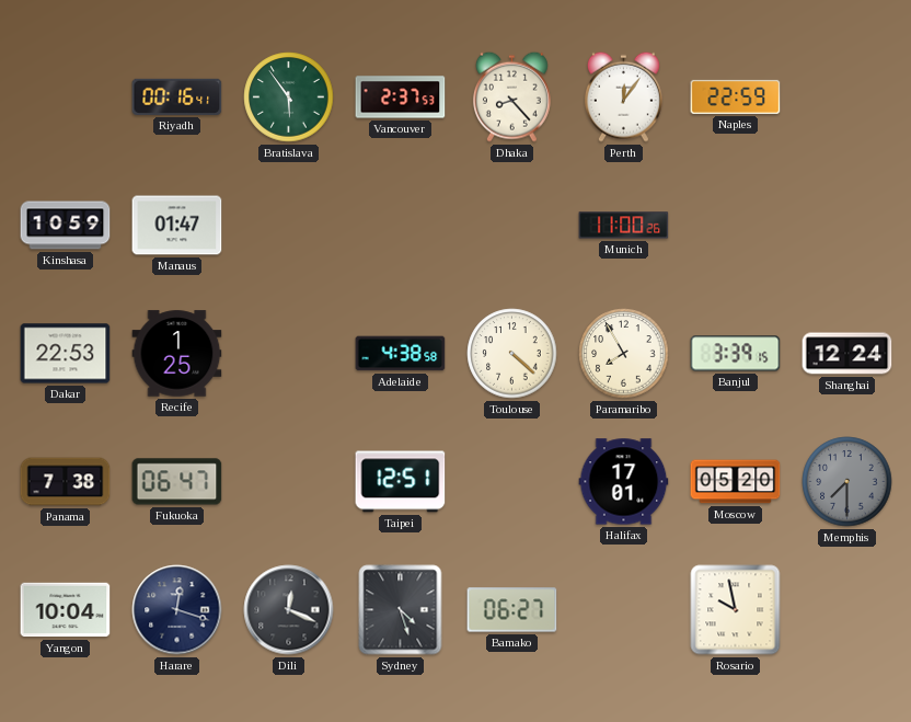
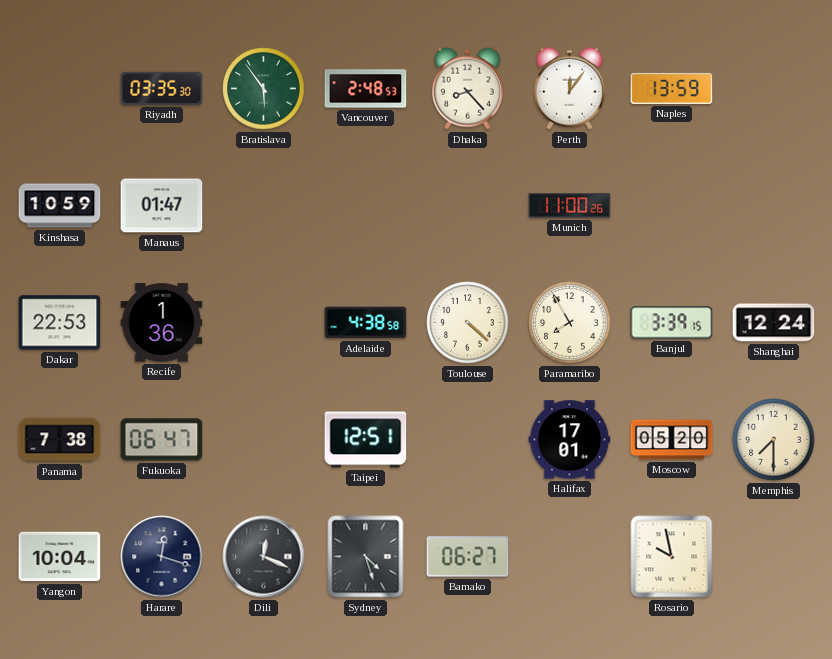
Riyadh: 00:16 -> 03:35 (162, 88)
Vancouver: 2:37 -> 2:48 (366, 89)
Naples: 22:59 -> 13:59 (672, 88)
Recife: 1:25 -> 1:36 (162, 323)
Memphis dial: grey -> cream (774, 440)
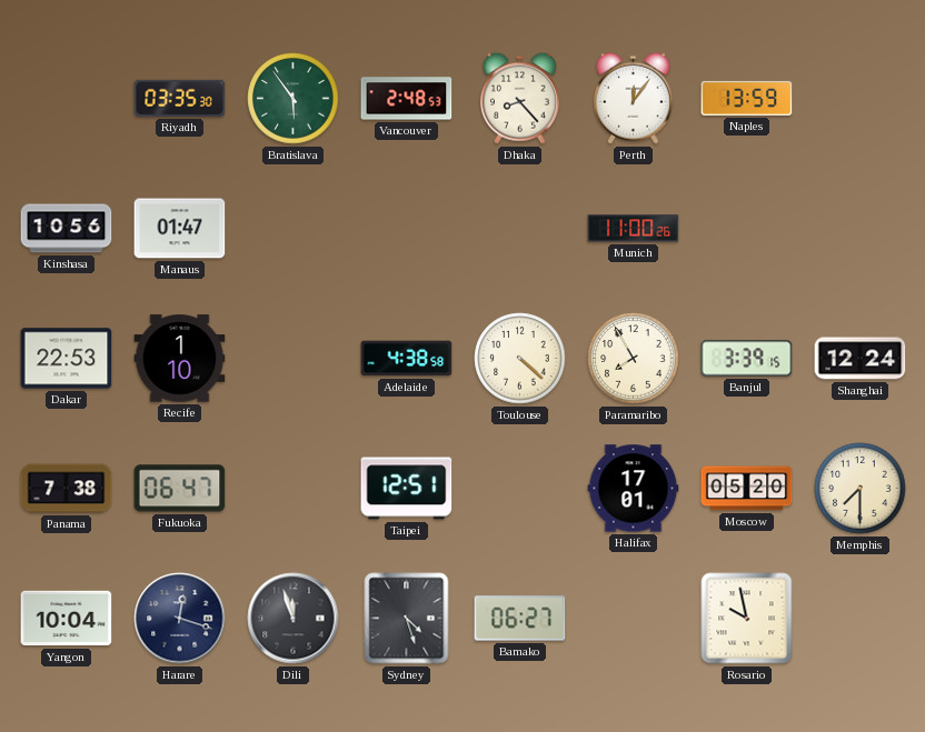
Kinshasa: 10:59 -> 10:56 (67, 229)
Recife: 1:36 -> 1:10 (180, 359)
Dili: 12:19 -> 11:57 (294, 619)
